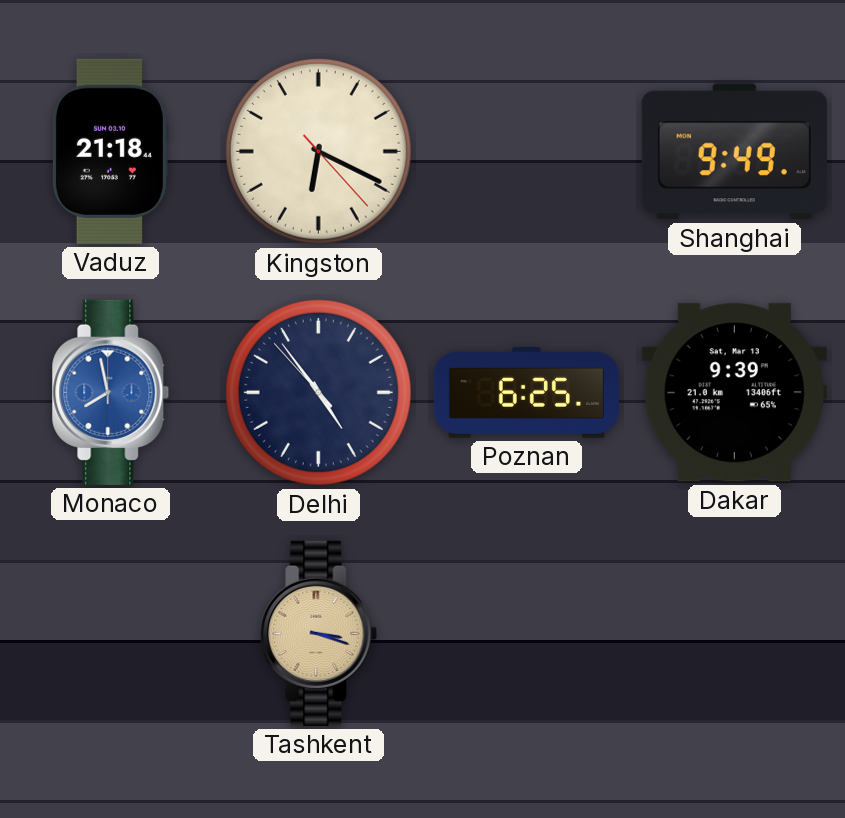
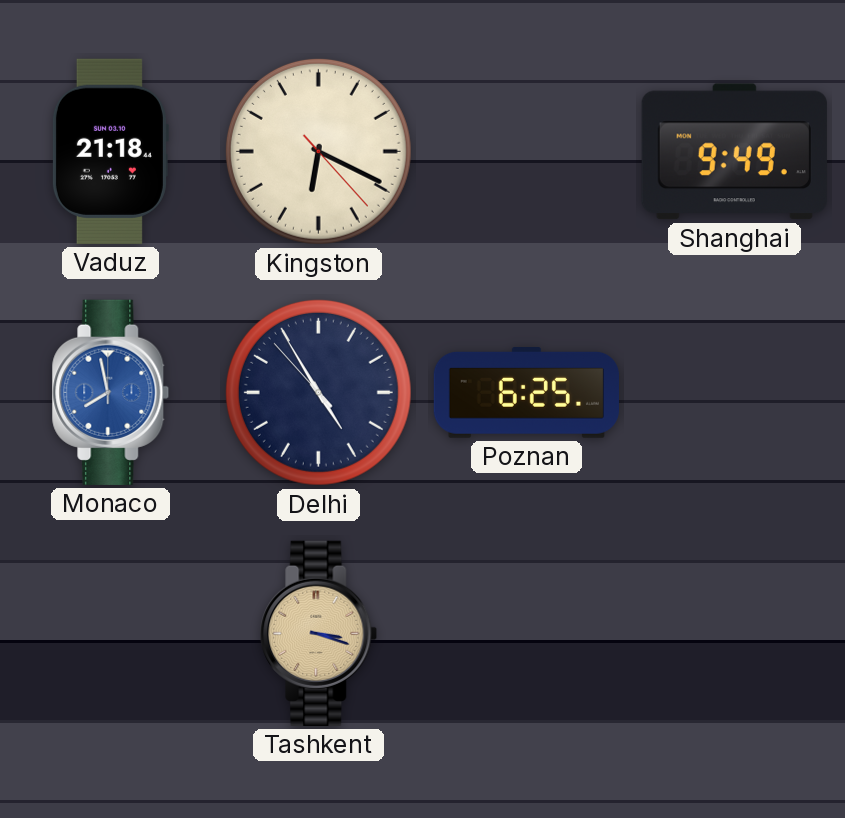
Delhi: 4:53 -> 4:54 (318, 392)
Dakar: 9:39 -> none (734, 393)
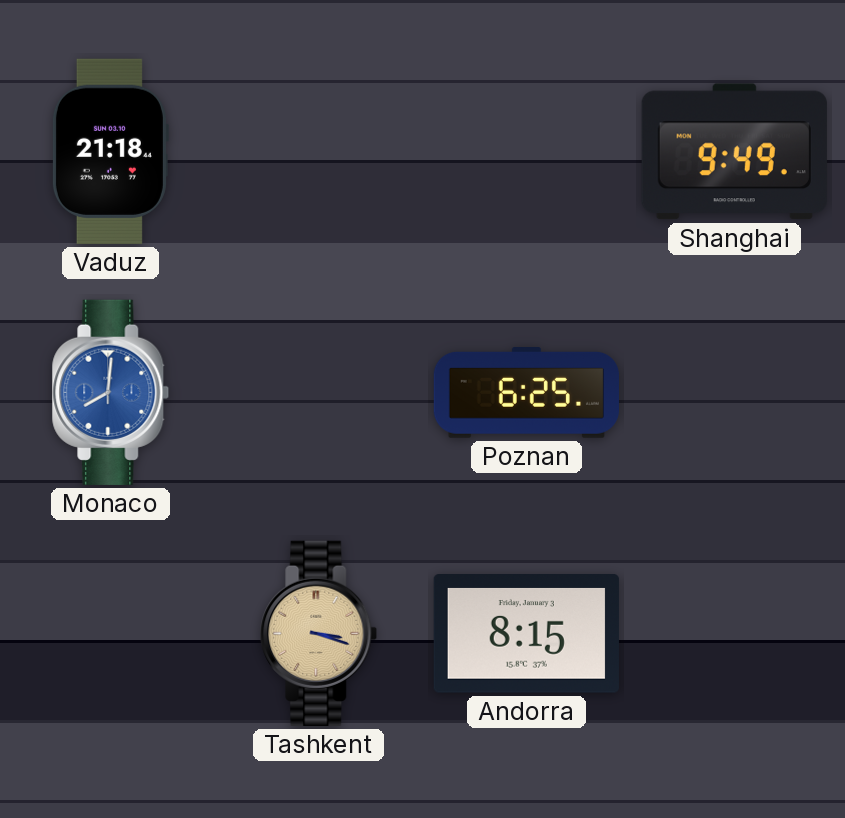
Kingston: 6:19 -> none (318, 151)
Monaco: 7:58 -> 8:01 (111, 392)
Delhi: 4:54 -> none (318, 392)
Andorra: none -> 8:15 (526, 634)
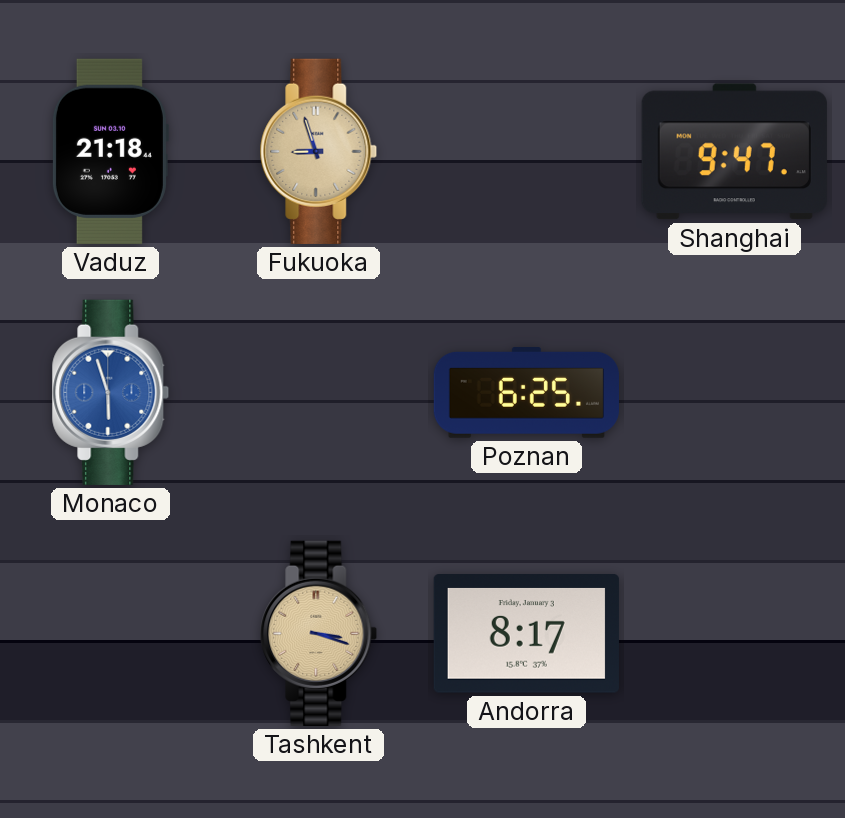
Fukuoka: none -> 8:57 (319, 151)
Shanghai: 9:49 -> 9:47 (734, 152)
Monaco: 8:01 -> 5:57 (111, 392)
Andorra: 8:15 -> 8:17 (526, 634)
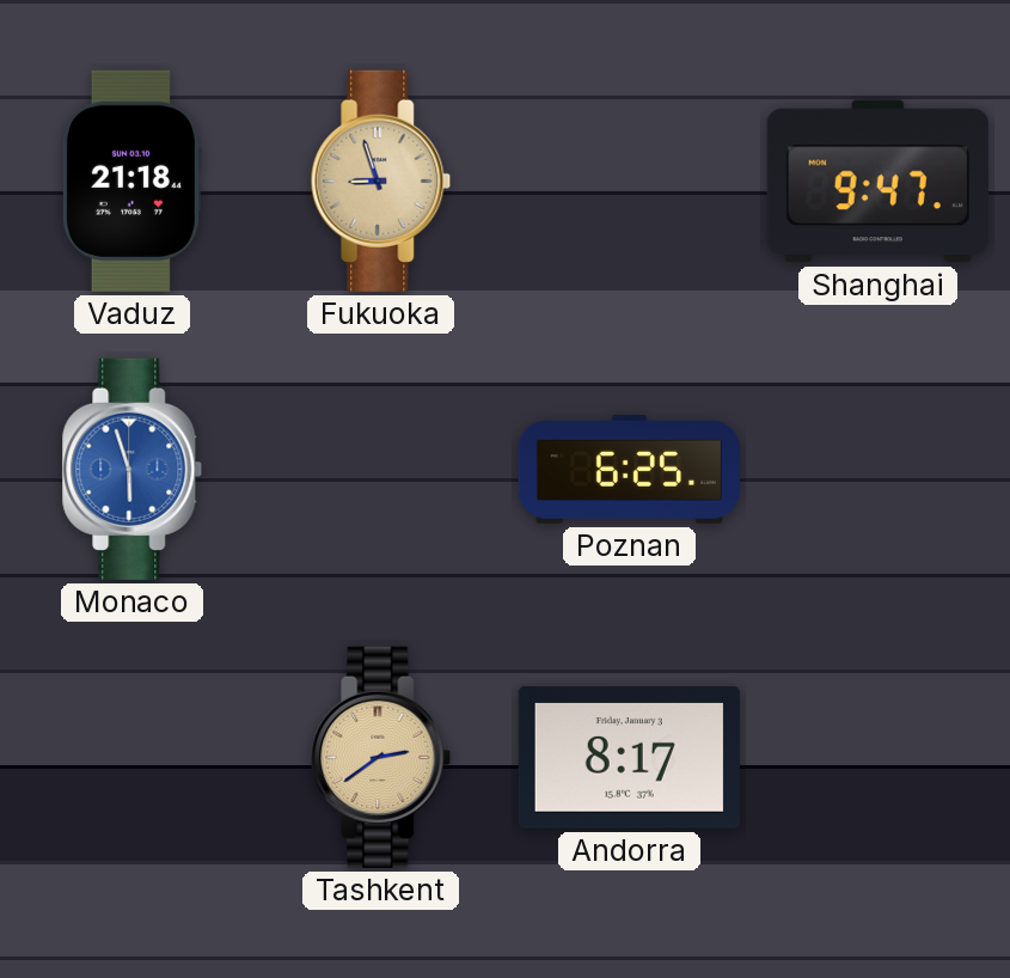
Tashkent: 3:18 -> 2:39 (381, 757)
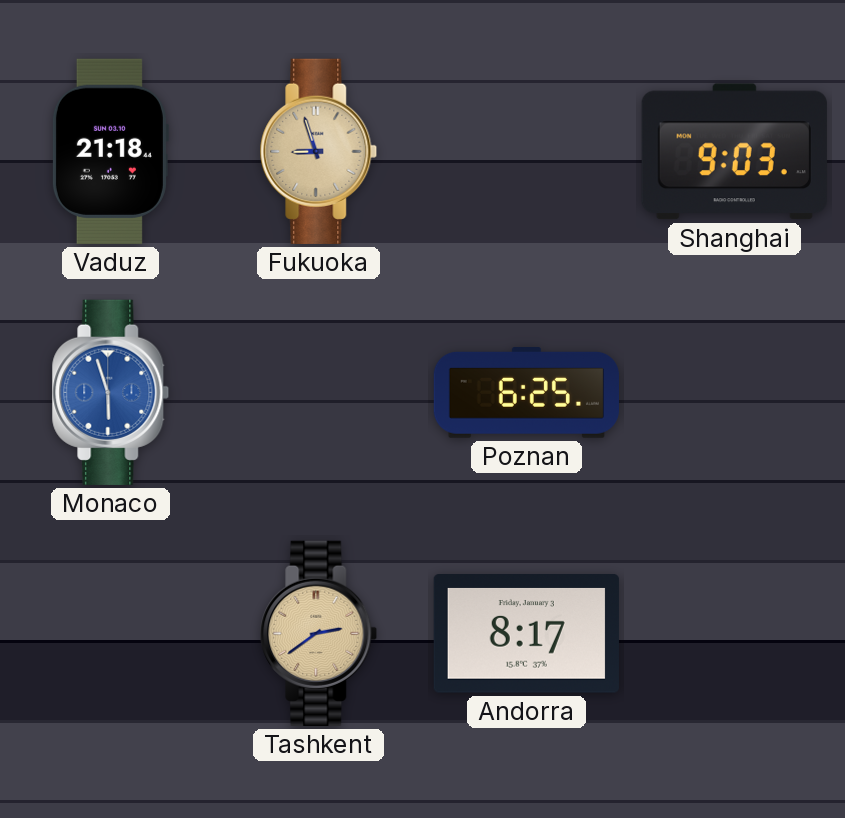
Shanghai: 9:47 -> 9:03 (734, 152)
